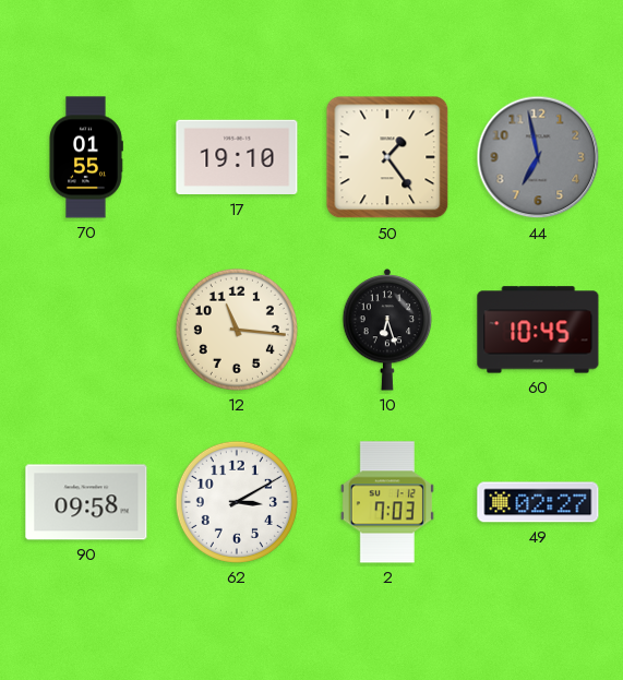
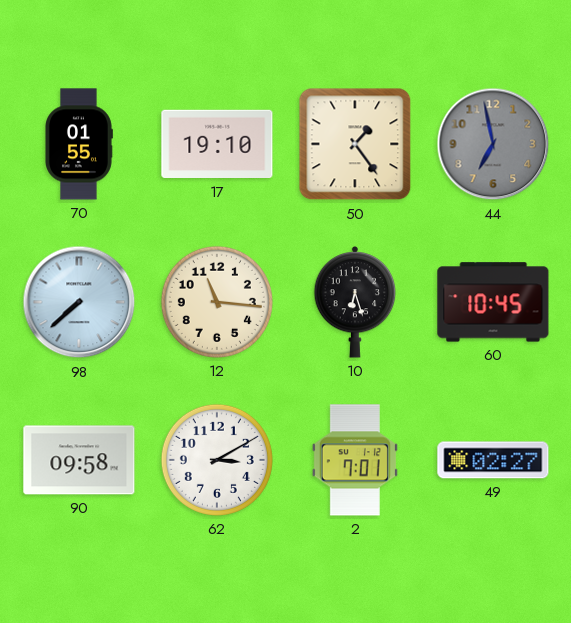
98: none -> 7:38 (79, 302)
2: 7:03 -> 7:01 (355, 460)
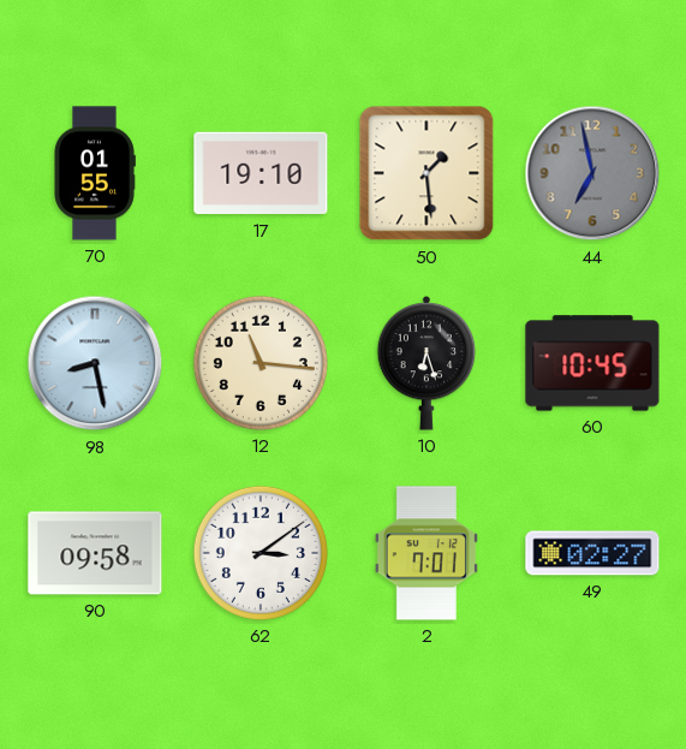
50: 1:24 -> 1:29 (426, 173)
98: 7:38 -> 8:28 (95, 363)
62: 3:10 -> 3:09 (261, 553)
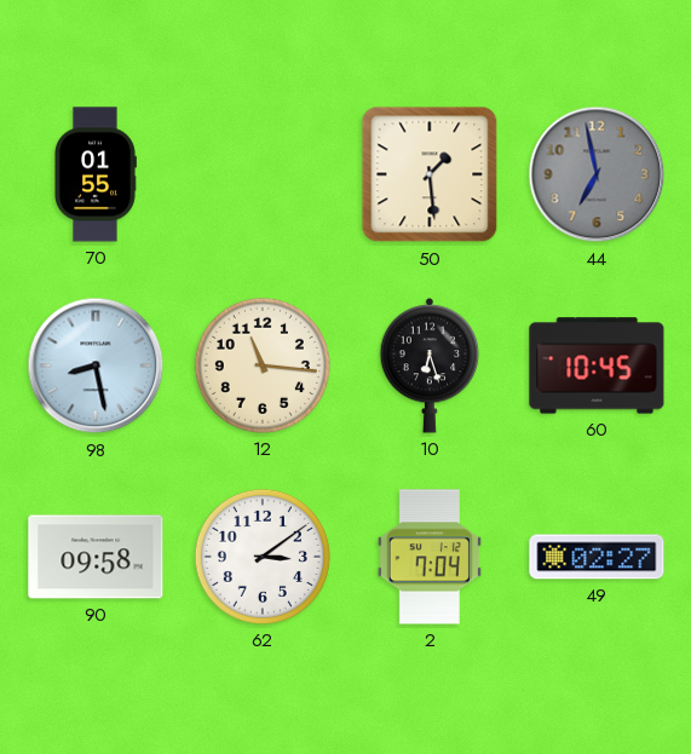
17: 19:10 -> none (261, 173)
2: 7:01 -> 7:04 (430, 557)
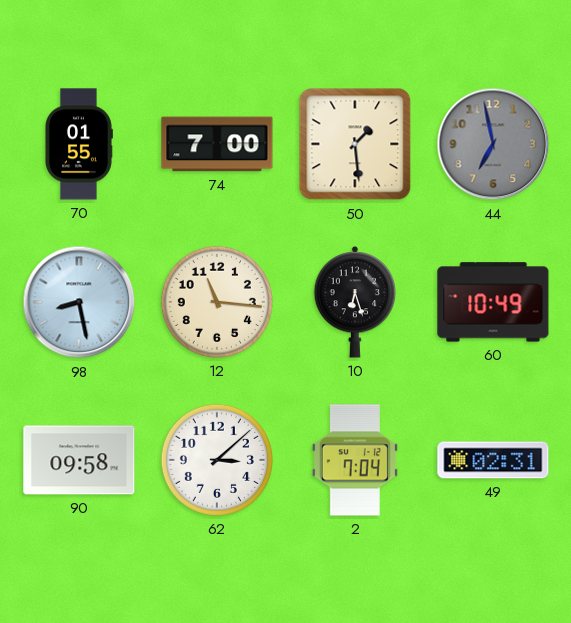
74: none -> 7:00 (217, 144)
60: 10:45 -> 10:49 (493, 302)
62: 3:09 -> 3:08 (217, 460)
49: 02:27 -> 02:31 (493, 460)
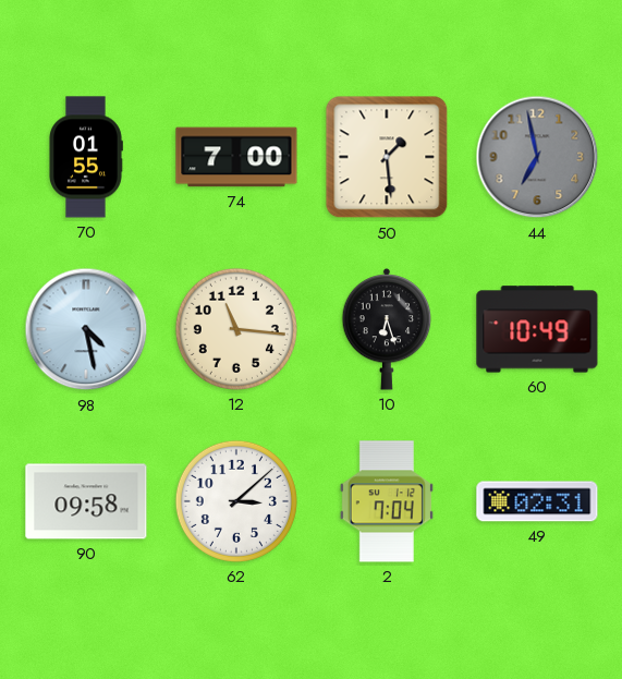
98: 8:28 -> 4:28 (86, 329)
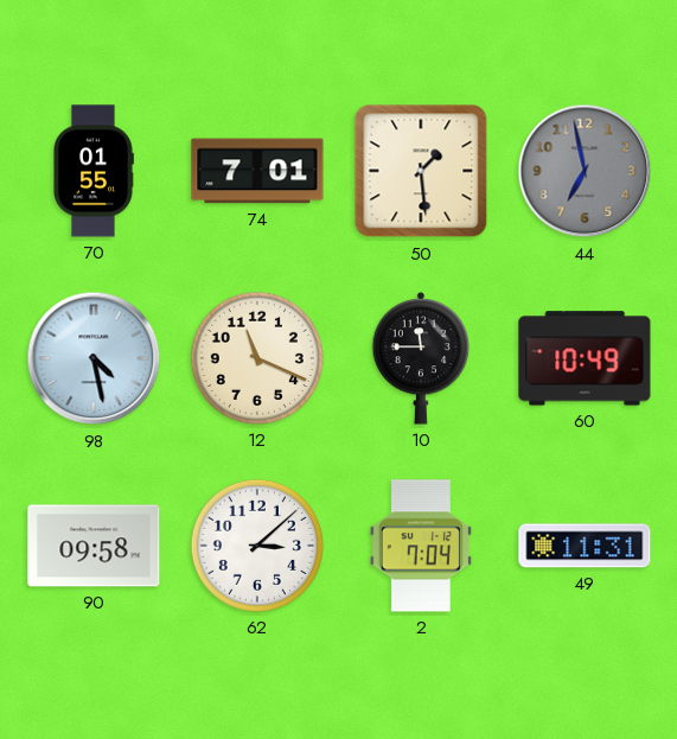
74: 7:00 -> 7:01 (257, 171)
12: 11:16 -> 11:19 (257, 358)
10: 6:27 -> 11:45 (421, 359)
49: 02:31 -> 11:31 (585, 546)
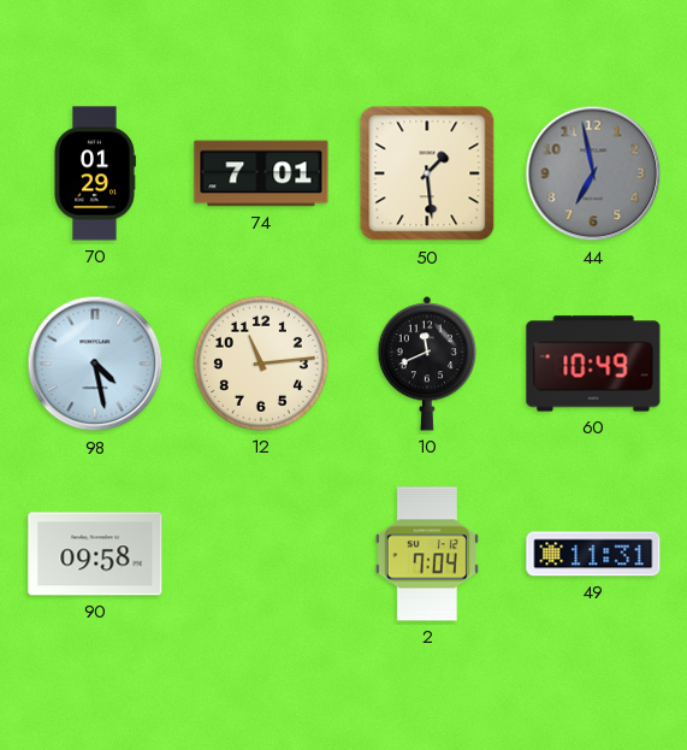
70: 01:55 -> 01:29 (95, 173)
12: 11:19 -> 11:14 (261, 364)
10: 11:45 -> 11:41 (427, 365)
62: 3:08 -> none (257, 546)
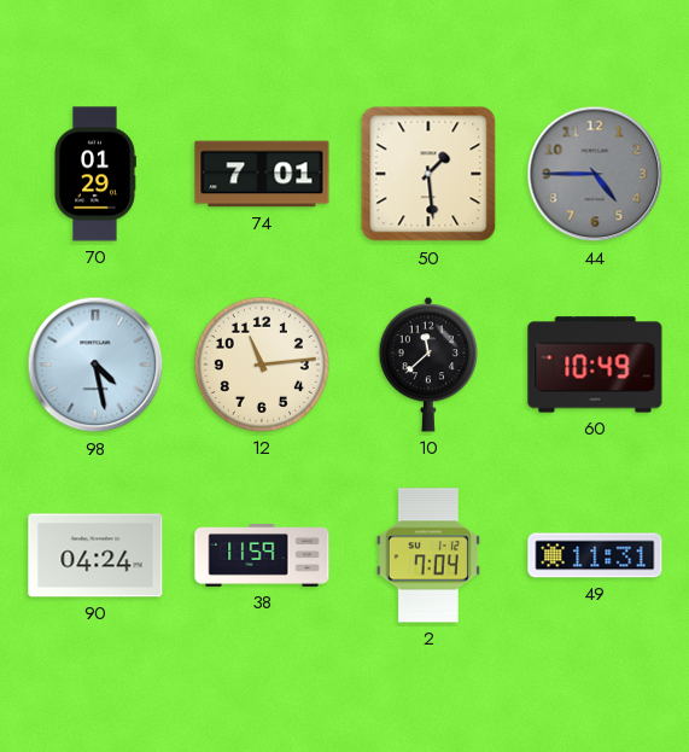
44: 6:58 -> 4:45 (595, 174)
10: 11:41 -> 11:38 (428, 366)
90: 09:58 -> 04:24 (95, 555)
38: none -> 11:59 (262, 556)
